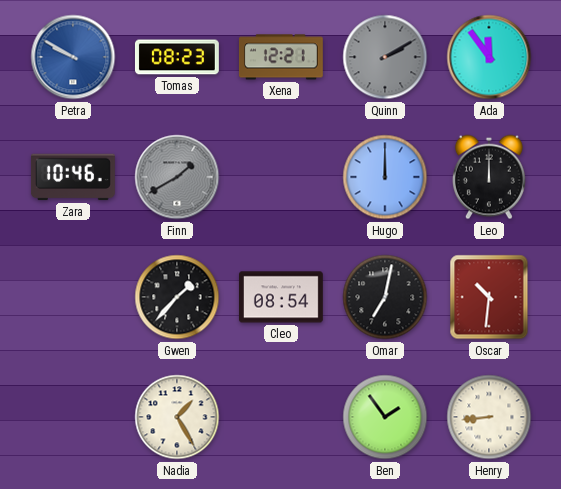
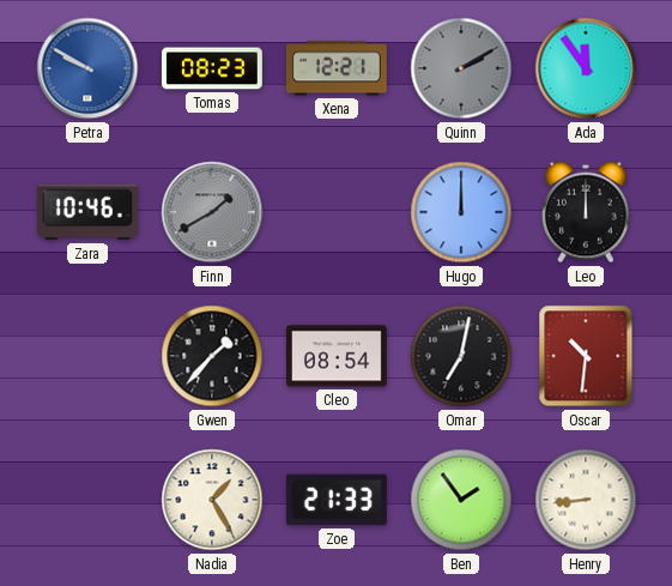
Zoe: none -> 21:33 (337, 500)
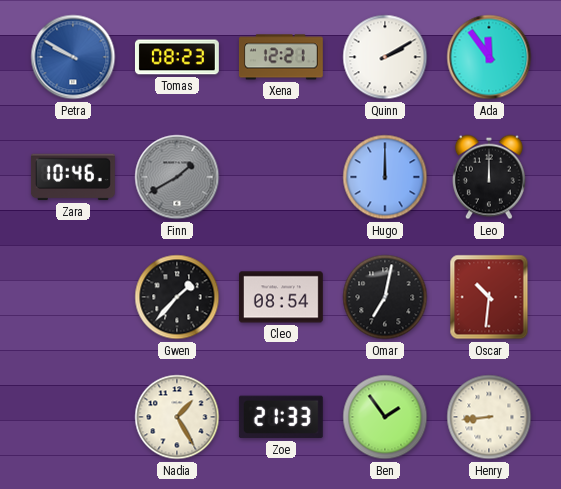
Quinn dial: grey -> white (385, 57)
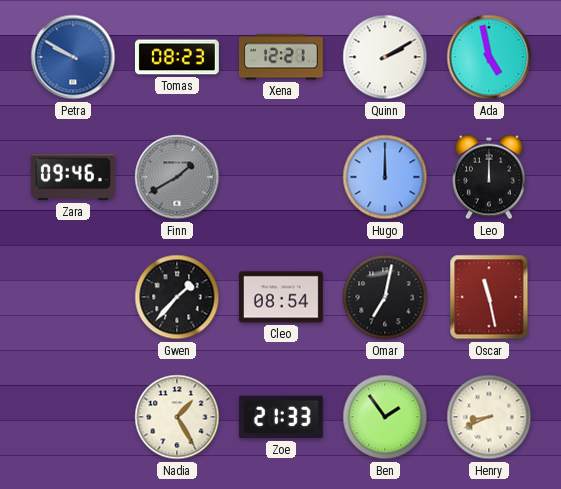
Ada: 11:54 -> 4:58 (489, 57)
Zara: 10:46 -> 09:46 (73, 177)
Oscar: 10:31 -> 11:28 (489, 297)
Henry: 8:44 -> 8:41 (489, 417)
